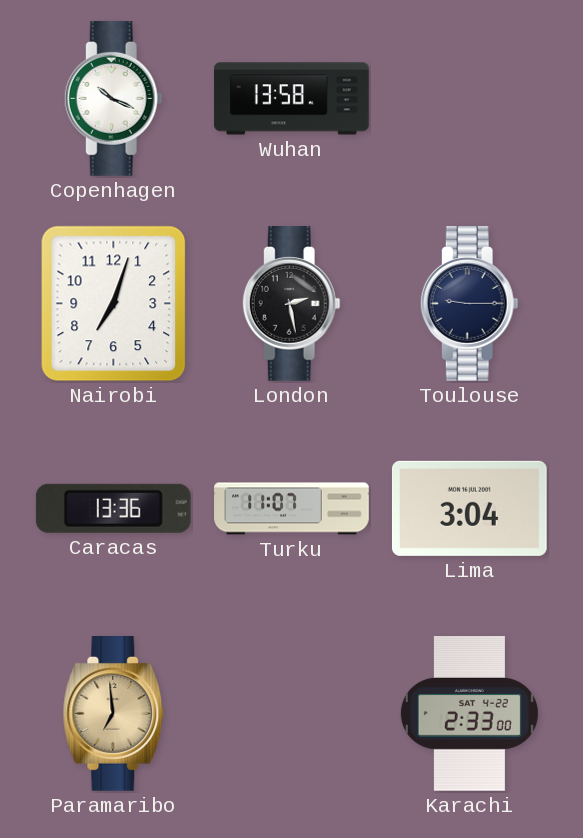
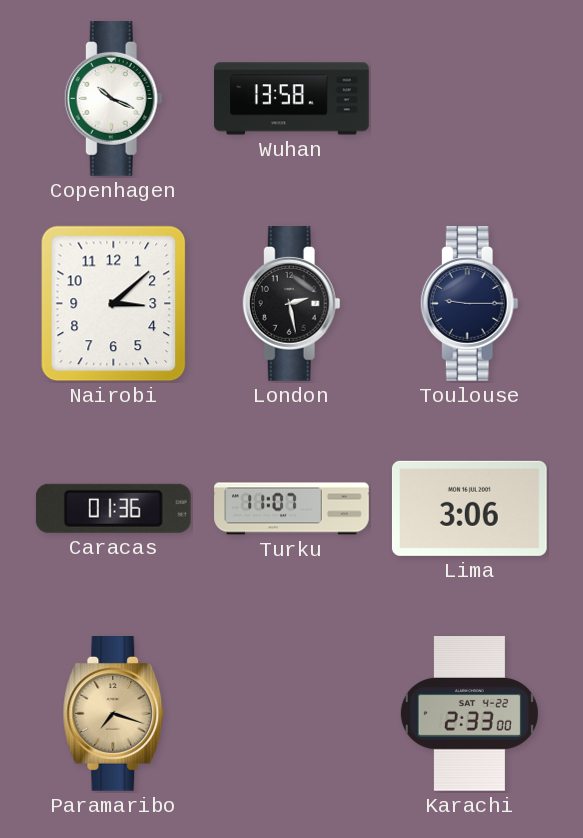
Nairobi: 7:03 -> 3:08 (114, 304)
Caracas: 13:36 -> 01:36 (113, 508)
Lima: 3:04 -> 3:06 (469, 508)
Paramaribo: 6:59 -> 7:18 (114, 714)
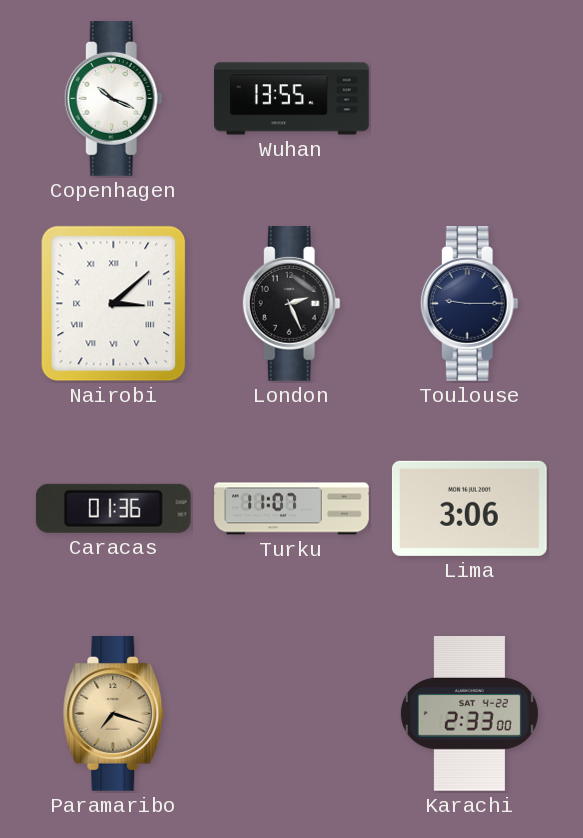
Wuhan: 13:58 -> 13:55 (292, 99)
Nairobi numerals: Arabic -> Roman (114, 304)
London: 2:28 -> 2:26 (291, 304)
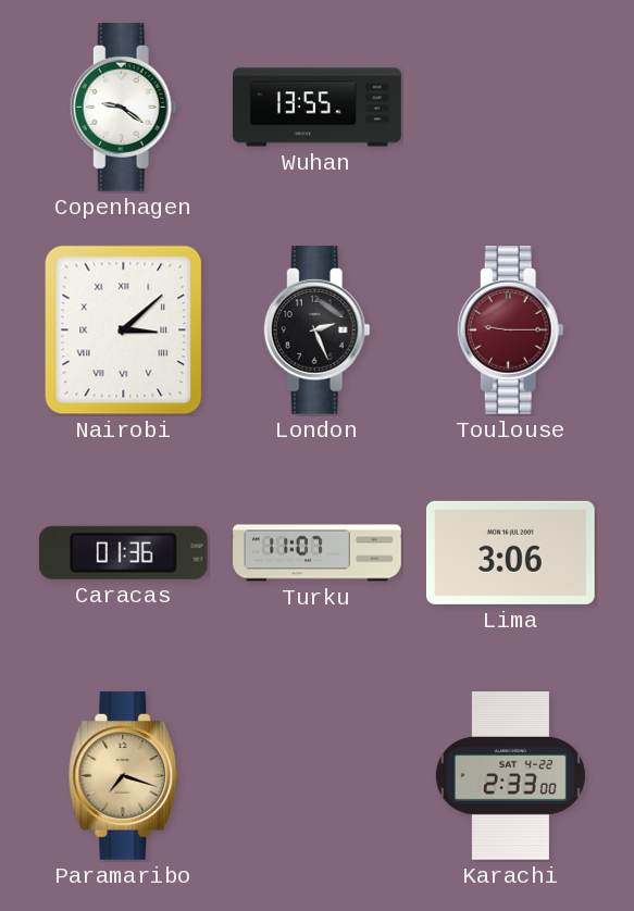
Copenhagen: 10:19 -> 9:21 (123, 108)
Toulouse dial: navy -> burgundy (510, 330)
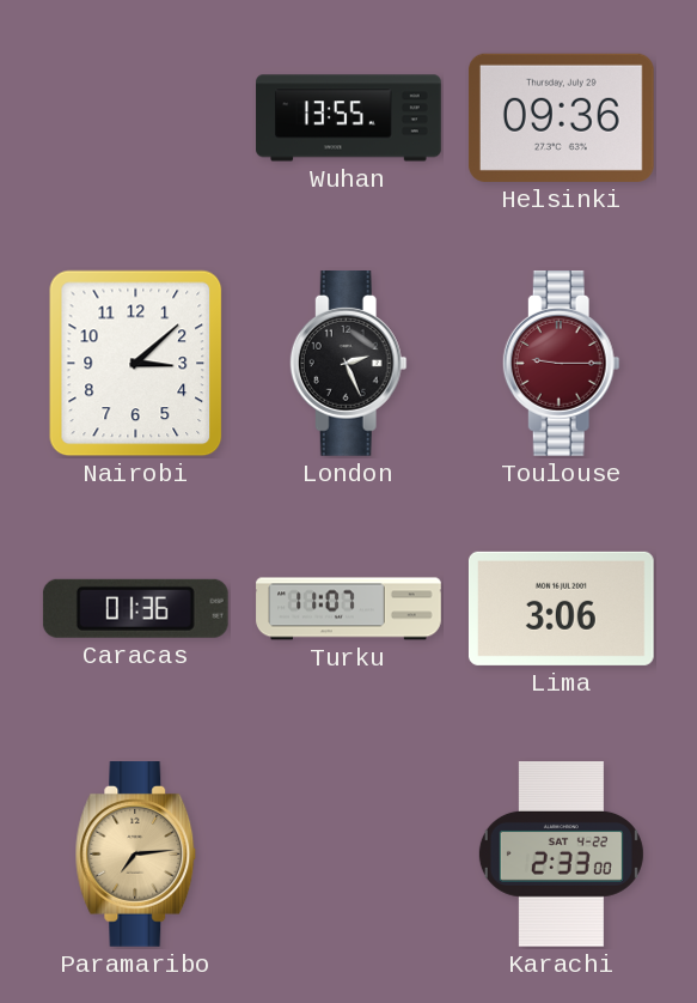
Copenhagen: 9:21 -> none (123, 108)
Helsinki: none -> 09:36 (561, 117)
Nairobi numerals: Roman -> Arabic (136, 364)
Paramaribo: 7:18 -> 7:14 (136, 855)
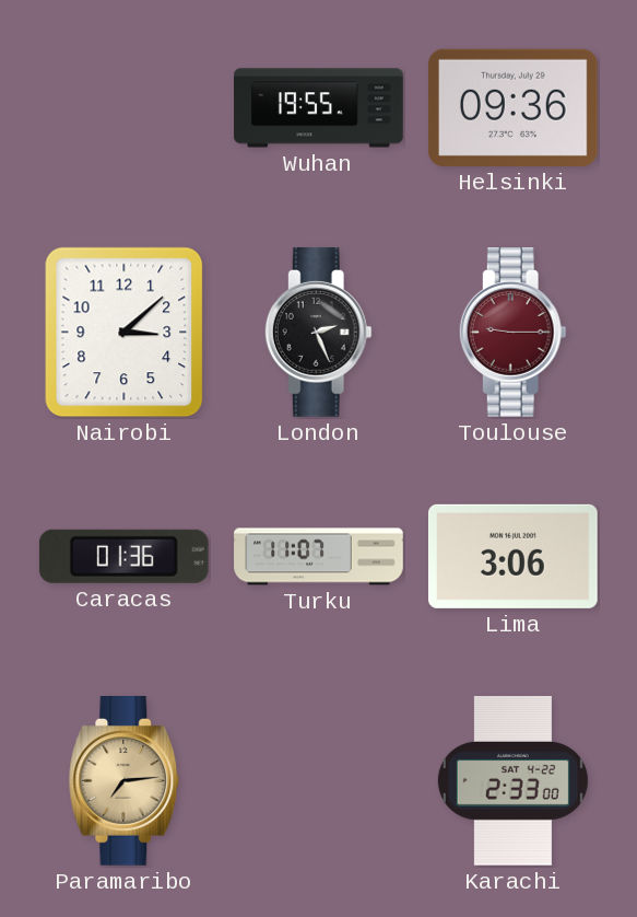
Wuhan: 13:55 -> 19:55 (319, 108)
